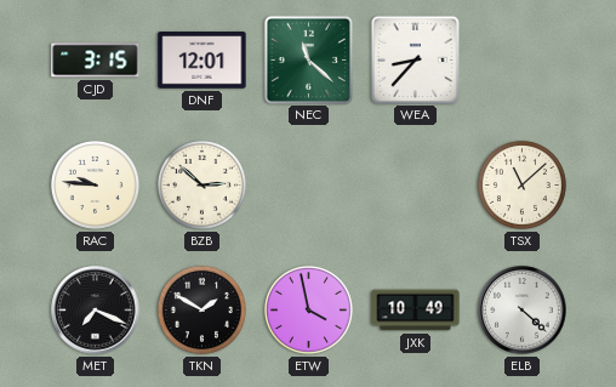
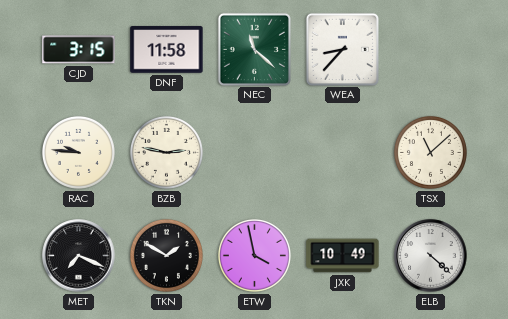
DNF: 12:01 -> 11:58 (167, 50)
BZB: 2:52 -> 2:47 (166, 152)
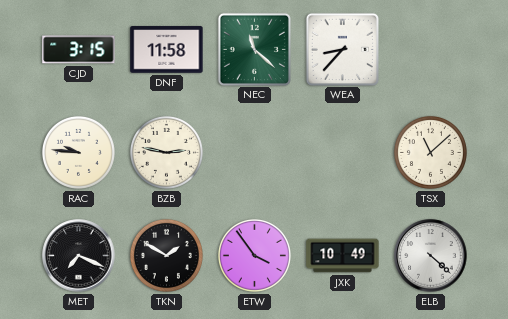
ETW: 3:58 -> 3:54 (254, 255)
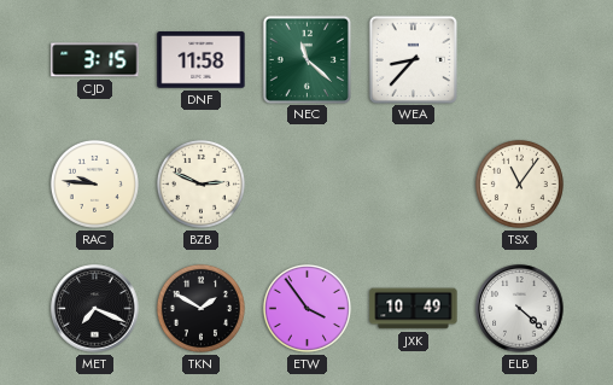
BZB: 2:47 -> 2:49 (200, 183)
TSX: 11:08 -> 11:06 (519, 183)
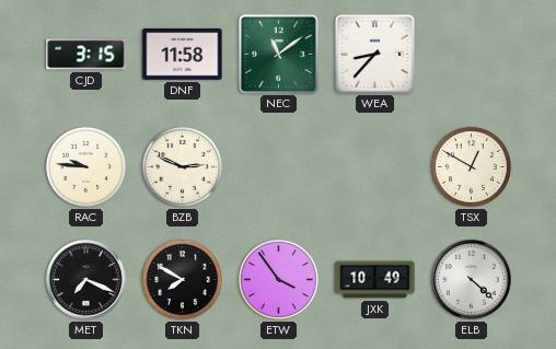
NEC: 11:22 -> 11:09 (278, 54)
TSX: 11:06 -> 12:50 (471, 166)
TKN: 1:50 -> 7:50 (182, 279)
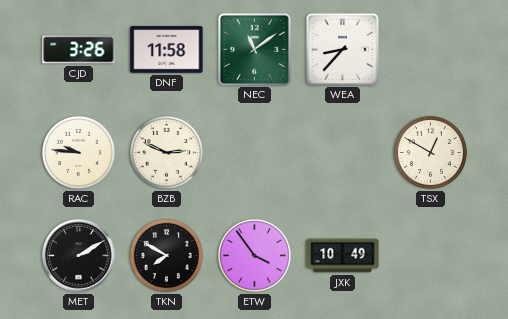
CJD: 3:15 -> 3:26 (79, 50)
MET: 7:19 -> 2:10 (79, 256)
ELB: 4:22 -> none (472, 280)
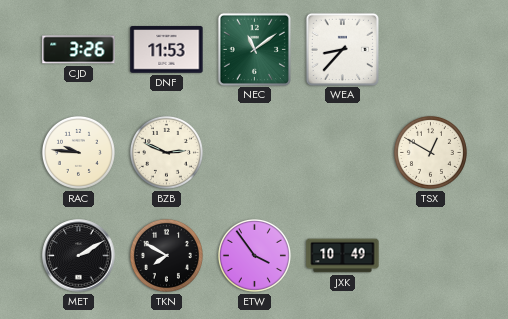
DNF: 11:58 -> 11:53 (167, 50)
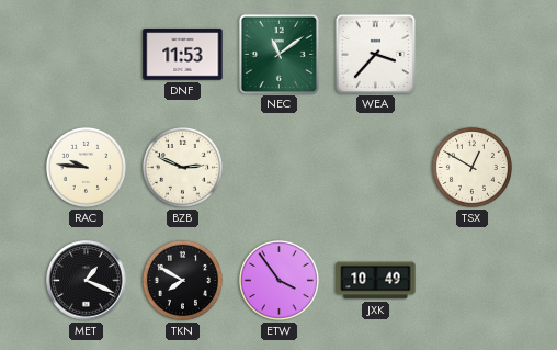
CJD: 3:26 -> none (79, 50)
WEA: 8:37 -> 3:37 (375, 54)
MET: 2:10 -> 1:19 (87, 281)
